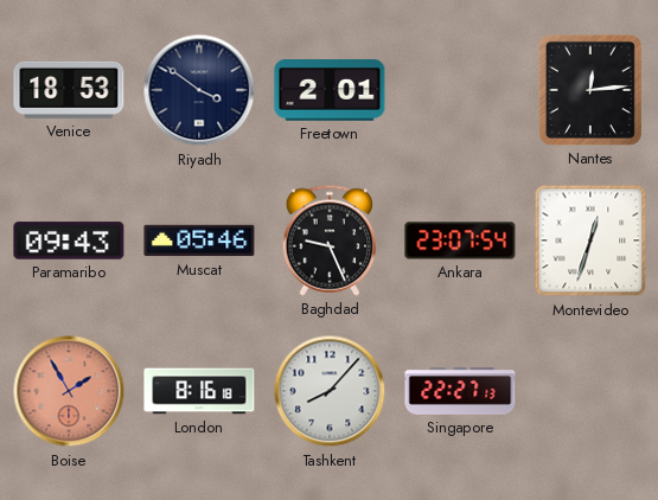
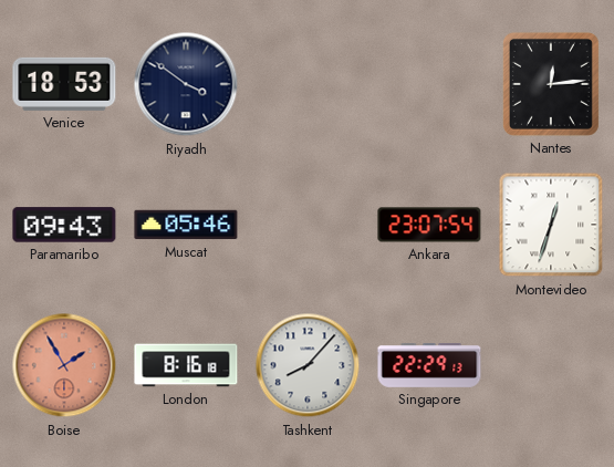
Freetown: 2:01 -> none (330, 91)
Baghdad: 9:26 -> none (330, 241)
Singapore: 22:27 -> 22:29 (429, 366)
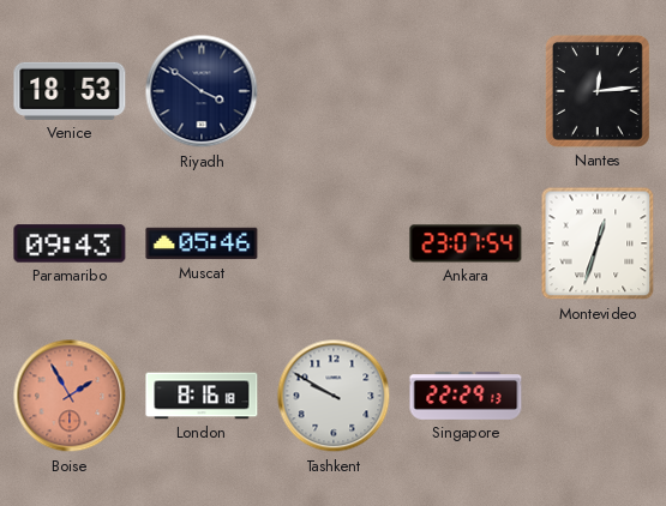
Tashkent: 8:07 -> 9:50 (334, 396)
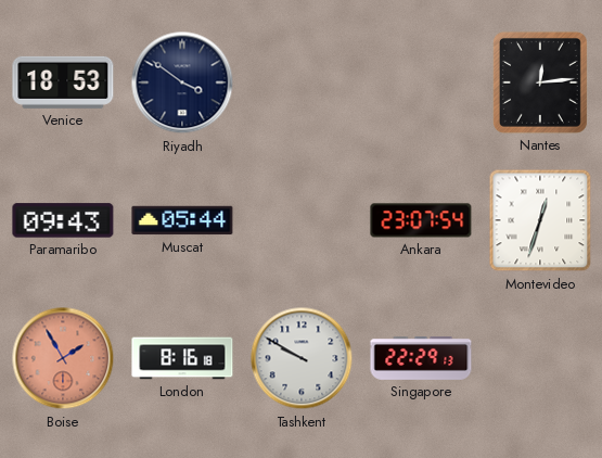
Muscat: 05:46 -> 05:44 (182, 220)
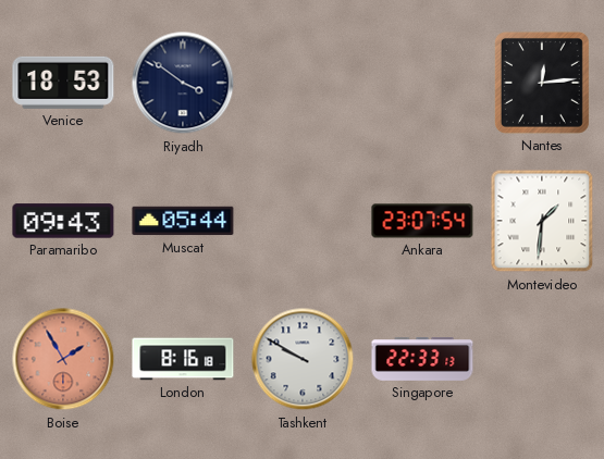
Montevideo: 12:33 -> 1:31 (542, 221)
Singapore: 22:29 -> 22:33 (422, 360)
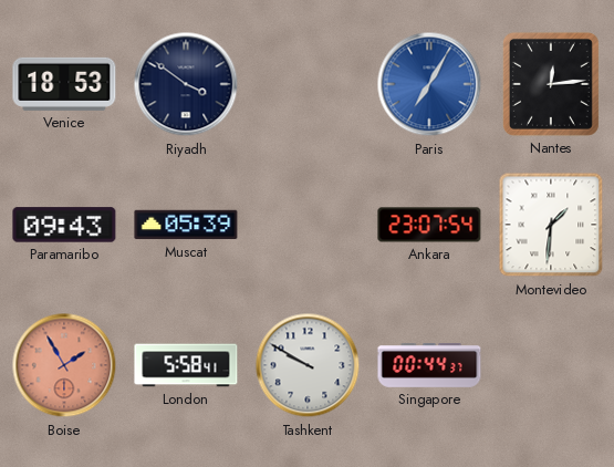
Paris: none -> 7:05 (429, 84)
Muscat: 05:44 -> 05:39 (186, 225)
London: 8:16 -> 5:58 (186, 365)
Singapore: 22:33 -> 00:44 (429, 366)
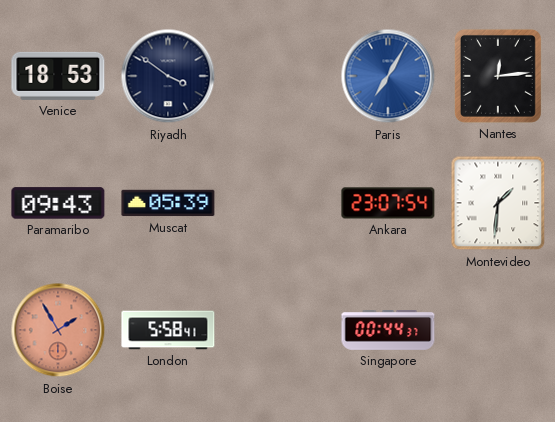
Tashkent: 9:50 -> none (308, 365)
